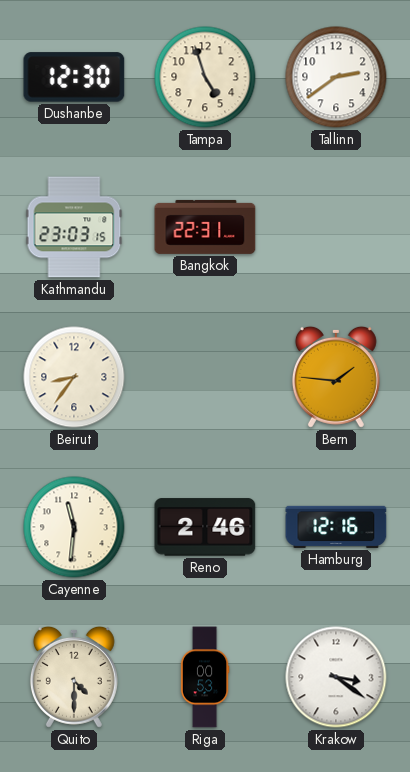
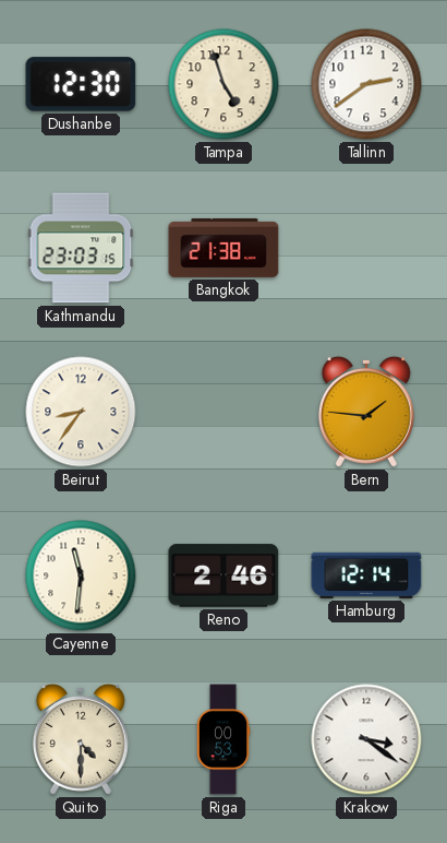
Bangkok: 22:31 -> 21:38 (224, 248)
Hamburg: 12:16 -> 12:14 (366, 575)
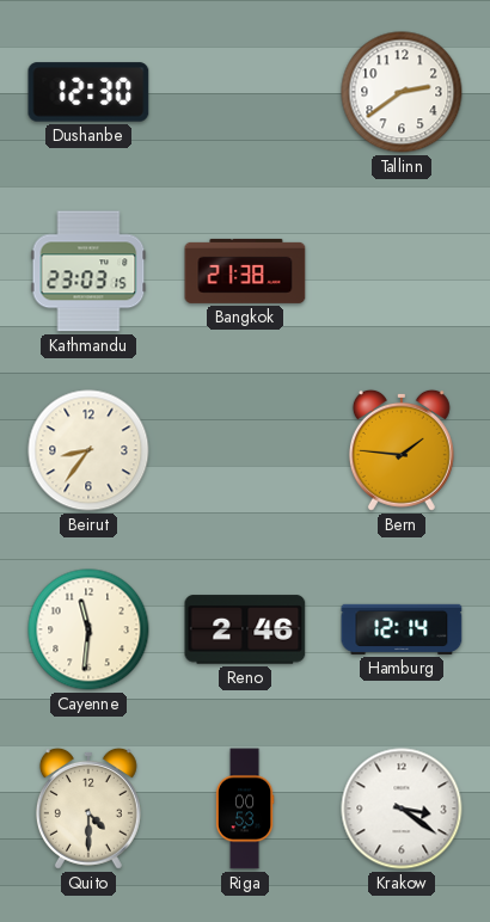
Tampa: 4:57 -> none (224, 84)
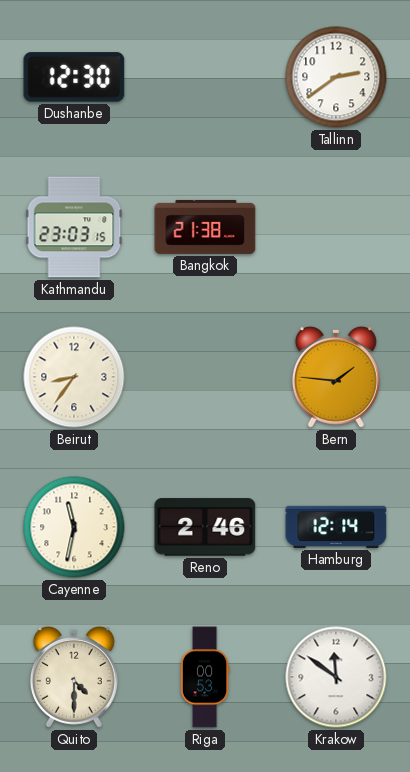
Cayenne: 11:31 -> 11:32 (74, 527)
Krakow: 3:21 -> 11:51 (336, 677)
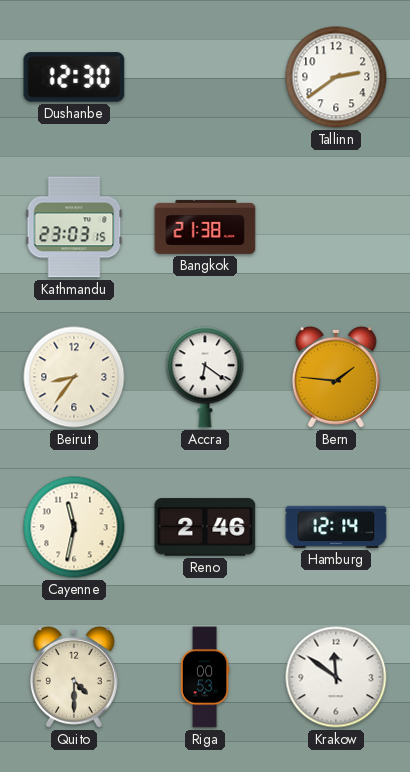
Accra: none -> 6:21 (205, 377)
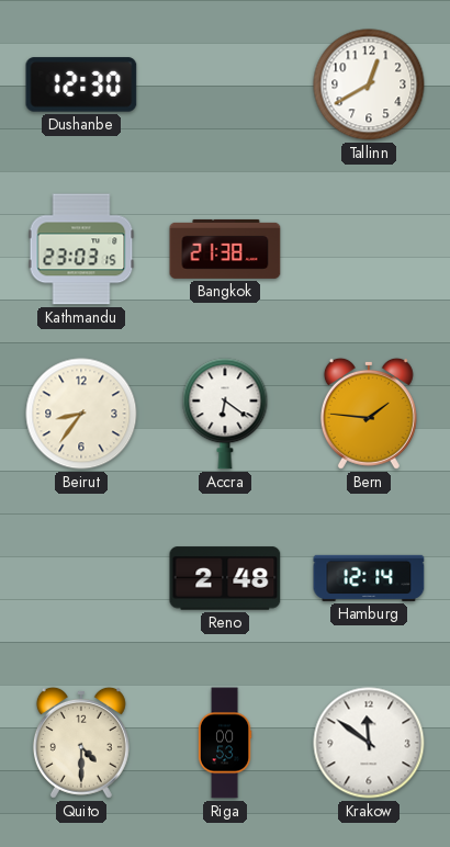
Tallinn: 2:39 -> 12:40 (369, 84)
Cayenne: 11:32 -> none (74, 527)
Reno: 2:46 -> 2:48 (225, 578)
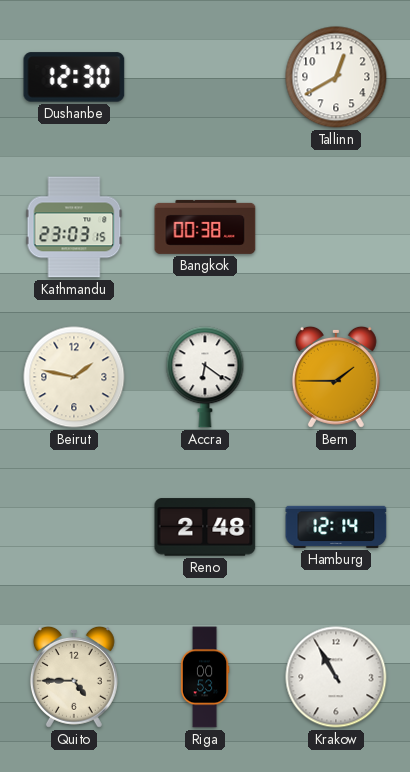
Bangkok: 21:38 -> 00:38 (205, 227)
Beirut: 8:36 -> 1:47 (74, 377)
Bern: 1:46 -> 1:45 (336, 377)
Quito: 4:30 -> 4:45 (74, 677)
Krakow: 11:51 -> 10:55 (336, 677)
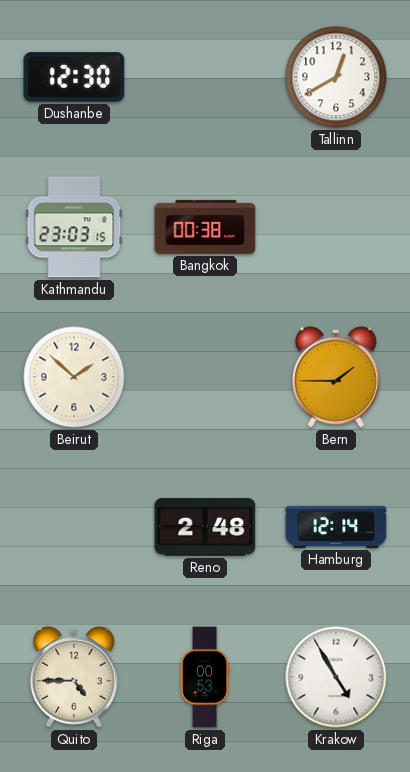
Beirut: 1:47 -> 1:52 (74, 377)
Accra: 6:21 -> none (205, 377)
Krakow: 10:55 -> 4:55 (336, 677)
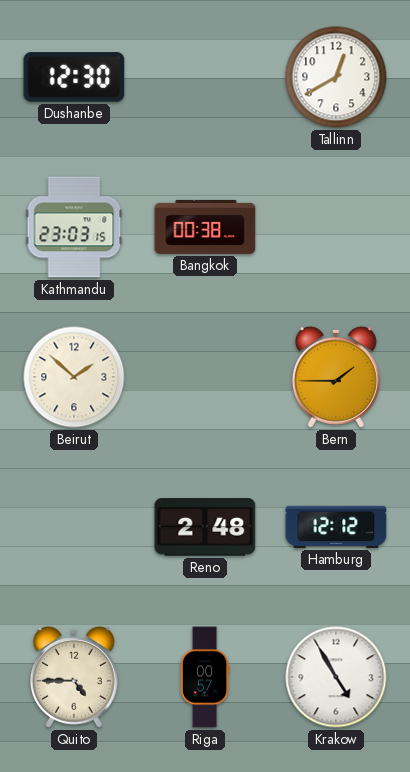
Hamburg: 12:14 -> 12:12 (336, 527)
Riga: 00:53 -> 00:57 (205, 677)
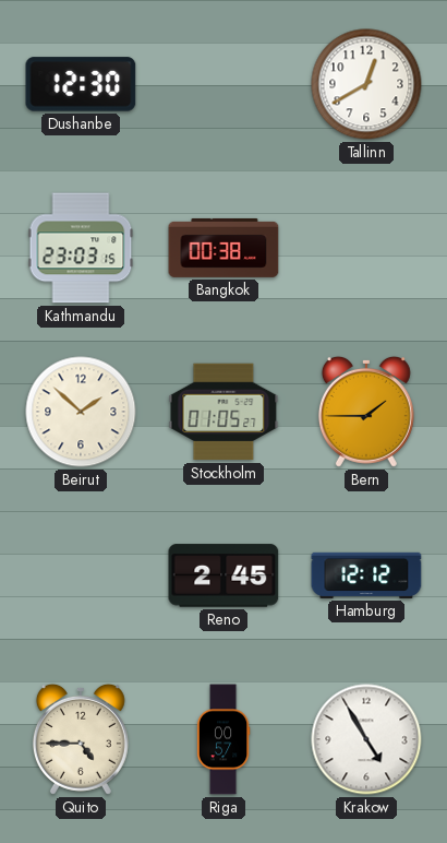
Stockholm: none -> 01:05 (224, 412)
Reno: 2:48 -> 2:45 (224, 575)
